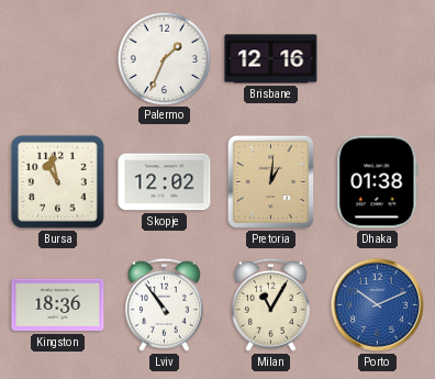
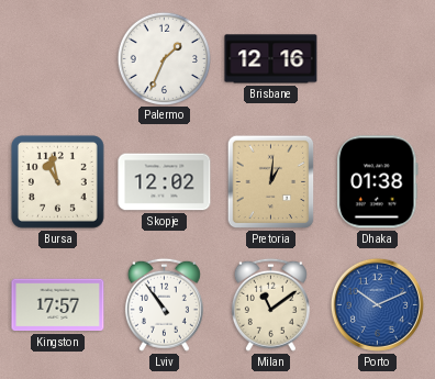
Kingston: 18:36 -> 17:57 (58, 305)
Milan: 11:05 -> 11:09 (270, 304)
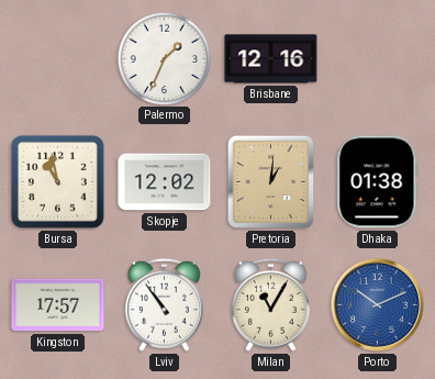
Milan: 11:09 -> 11:05 (270, 304)
